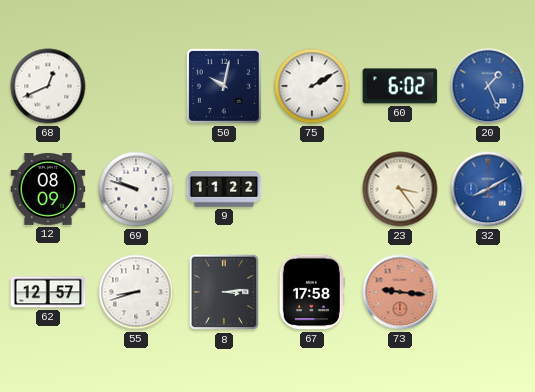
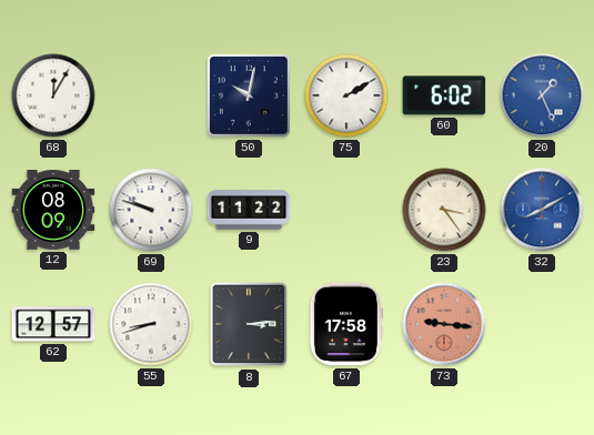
68: 12:41 -> 12:05 (53, 95)
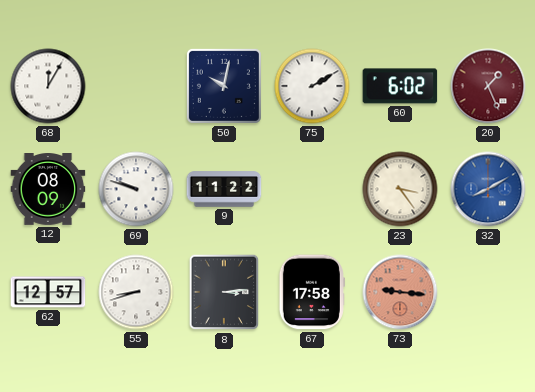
20 dial: blue -> burgundy (488, 86)
